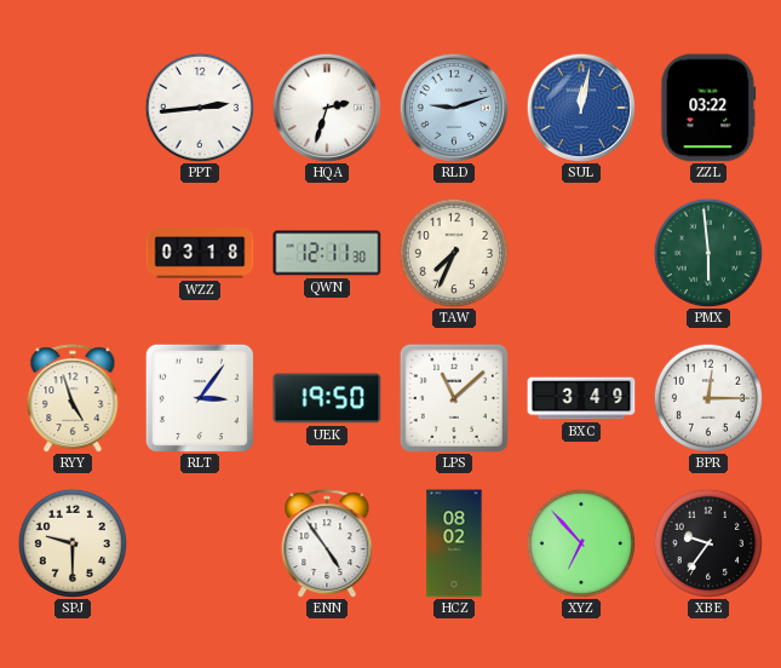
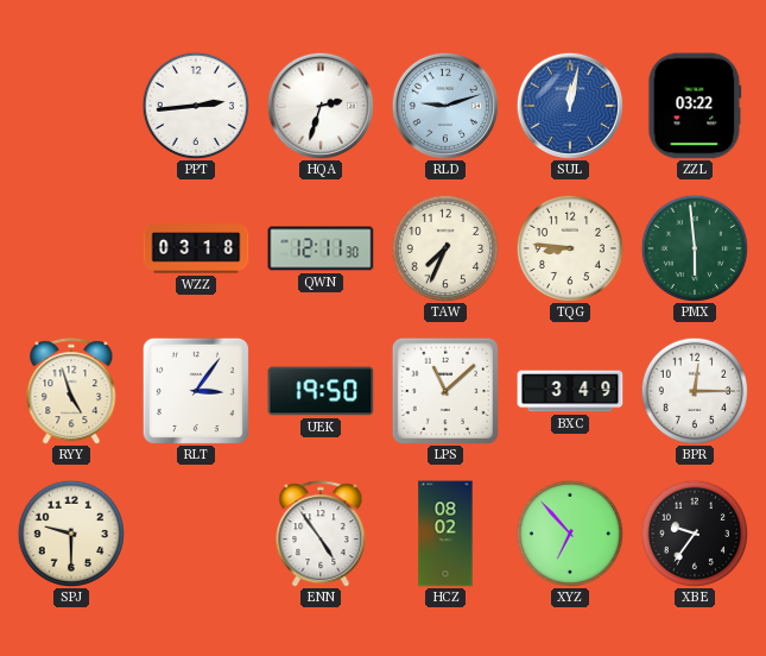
TQG: none -> 8:46 (569, 247)
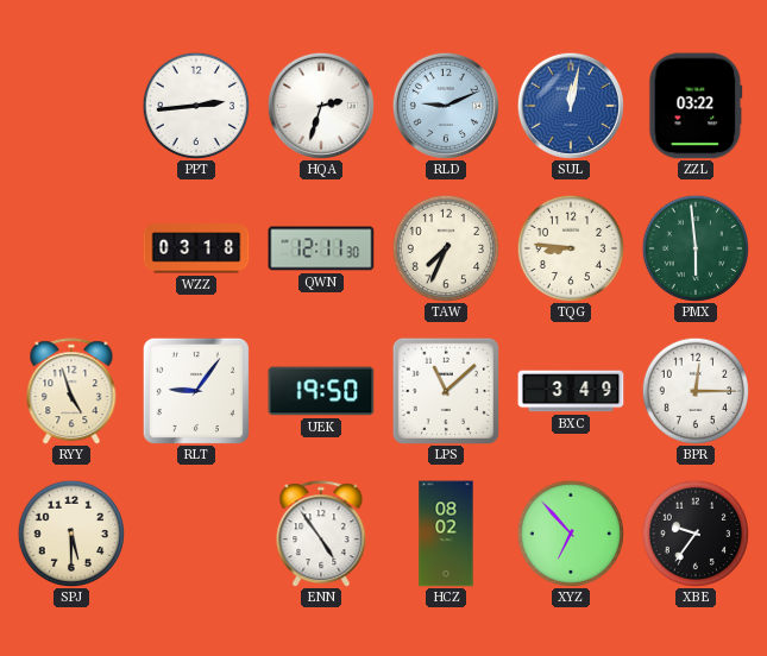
RLD: 9:12 -> 9:11 (445, 105)
RLT: 3:06 -> 9:06 (196, 391)
SPJ: 9:30 -> 5:30 (70, 532)
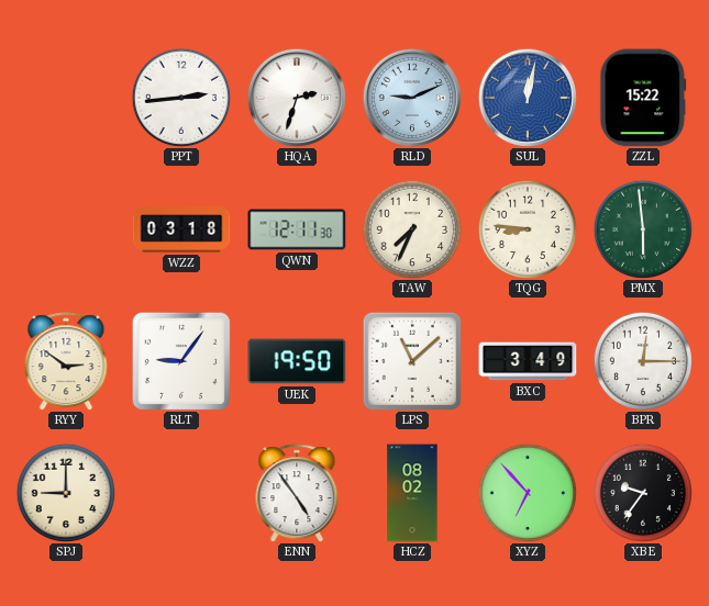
ZZL: 03:22 -> 15:22 (643, 98)
RYY: 4:57 -> 2:51 (66, 361)
SPJ: 5:30 -> 9:00 (65, 492)
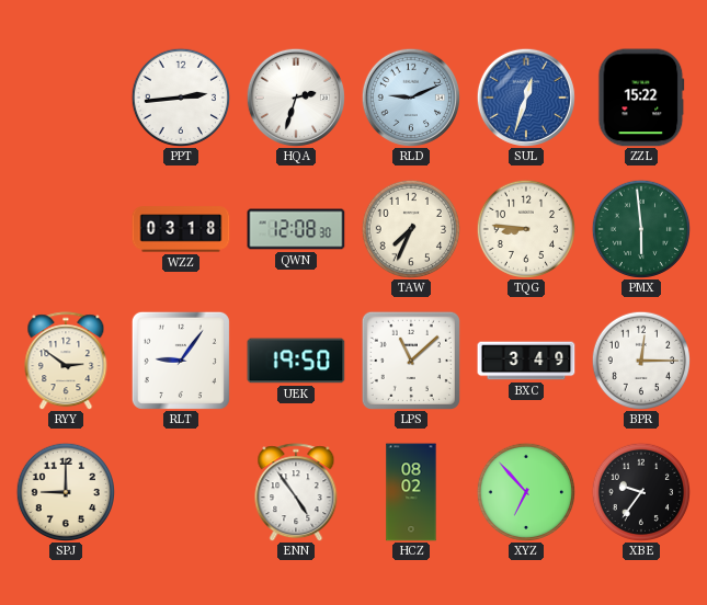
SUL: 12:02 -> 12:33 (525, 96)
QWN: 12:11 -> 12:08 (296, 229)
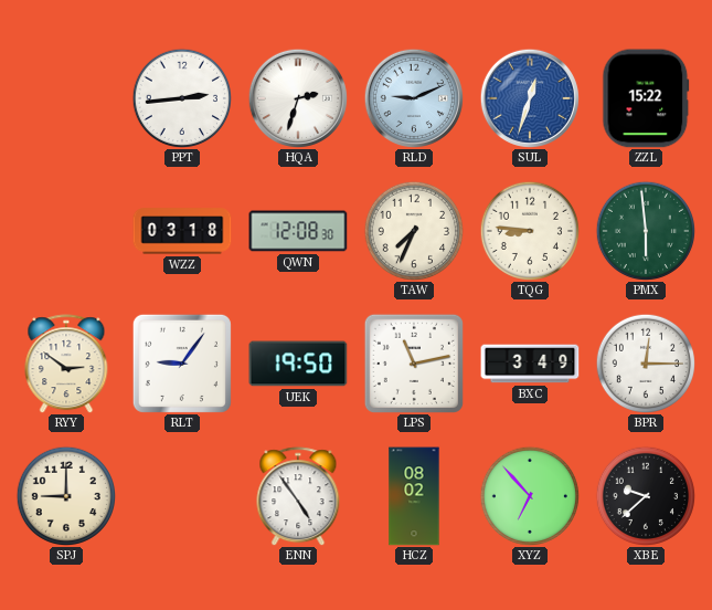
LPS: 11:08 -> 11:13 (414, 364)
XBE: 9:36 -> 9:38 (645, 495)
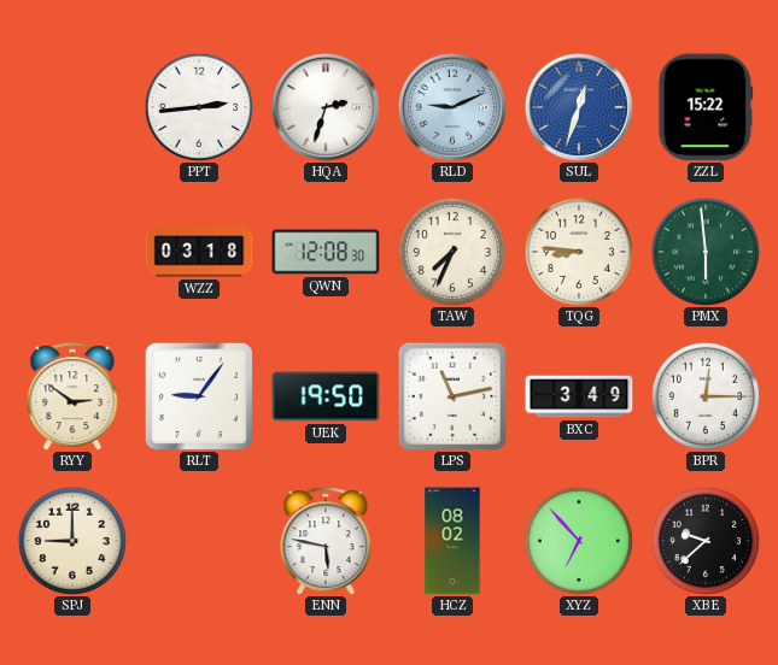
ENN: 4:54 -> 5:47 (326, 541)
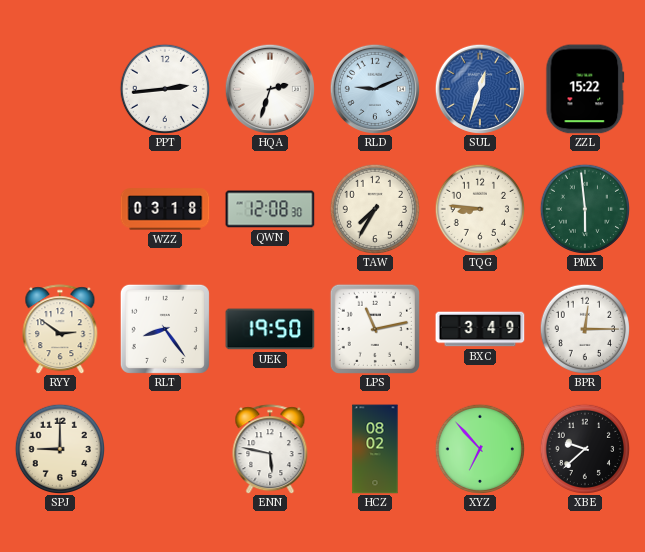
TAW: 7:34 -> 7:35 (374, 208)
RLT: 9:06 -> 8:24 (165, 329)
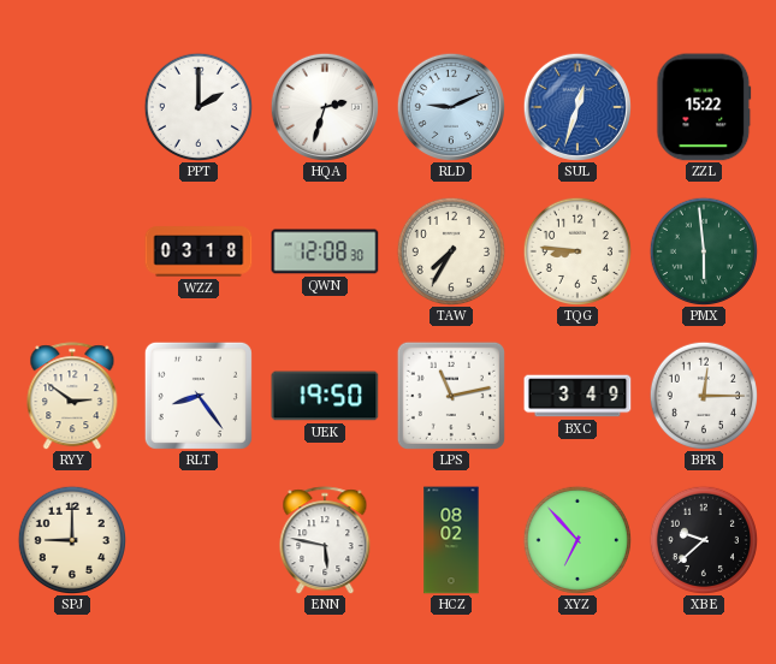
PPT: 2:44 -> 2:00 (197, 106)
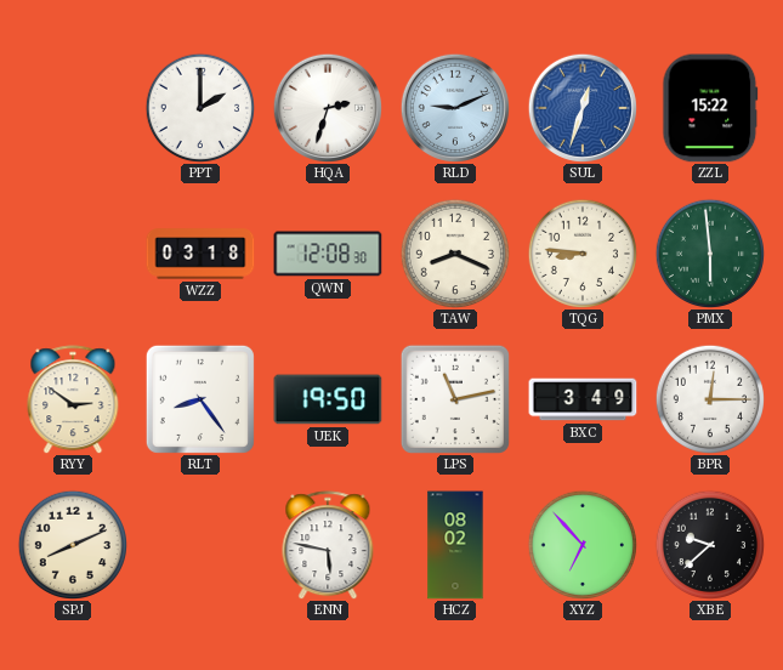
TAW: 7:35 -> 8:19 (454, 252)
SPJ: 9:00 -> 8:11 (72, 544)
